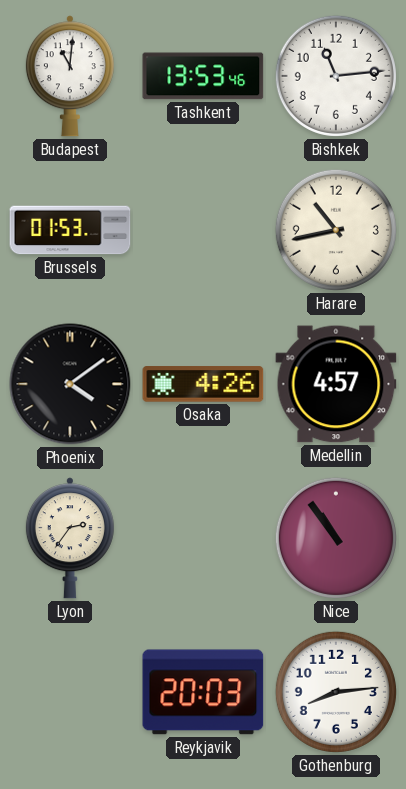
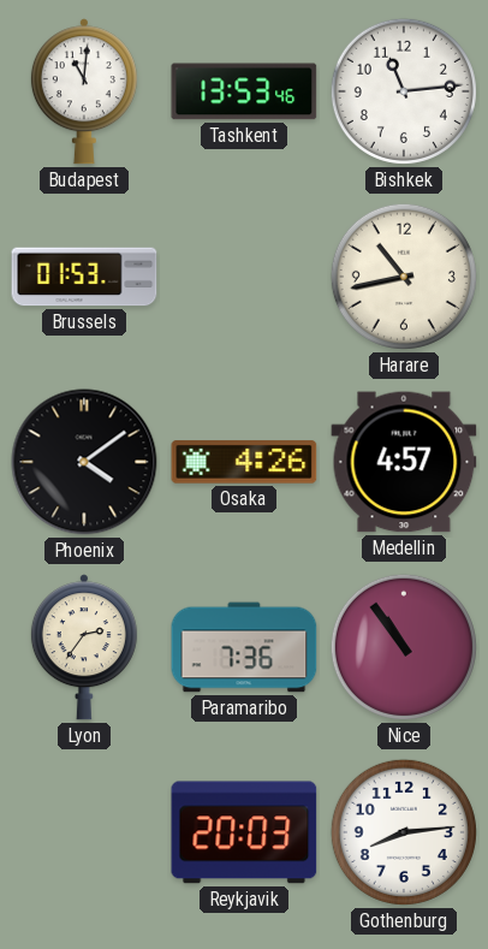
Paramaribo: none -> 7:36 (244, 647)
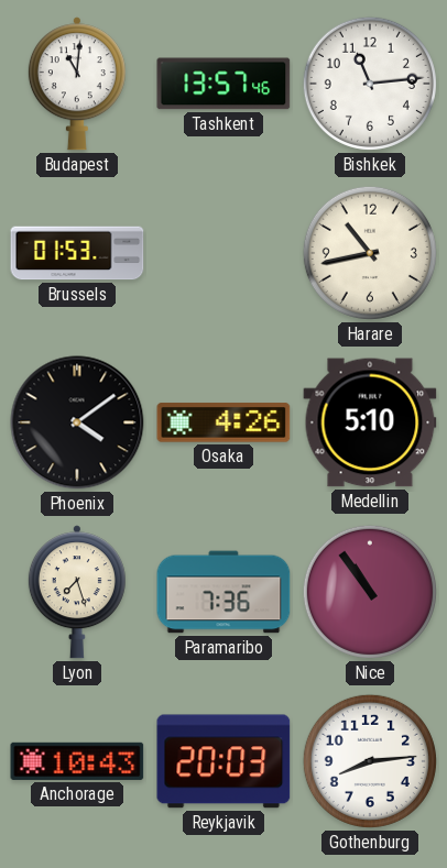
Tashkent: 13:53 -> 13:57 (223, 84)
Medellin: 4:57 -> 5:10 (370, 422)
Lyon: 2:36 -> 7:27 (77, 592)
Anchorage: none -> 10:43 (77, 761)
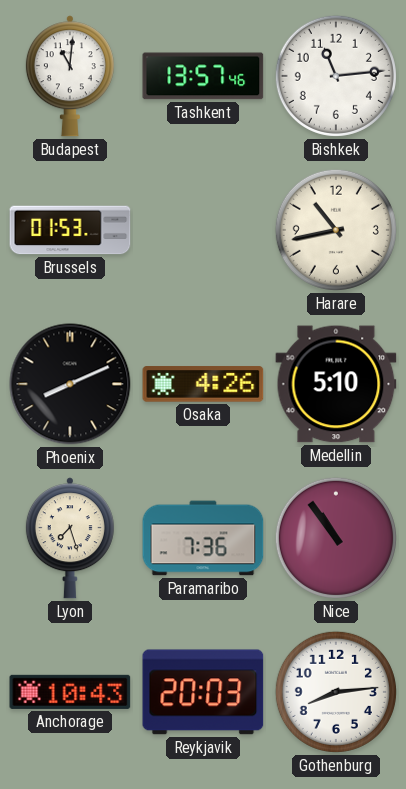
Phoenix: 4:09 -> 8:11 (70, 384)
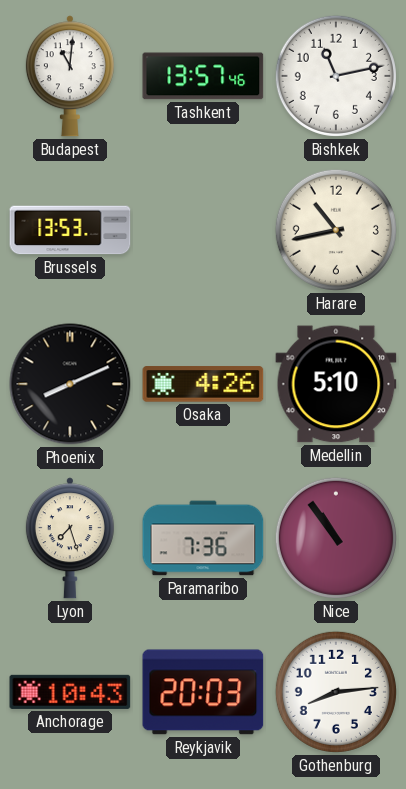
Bishkek: 11:14 -> 11:13 (336, 76)
Brussels: 01:53 -> 13:53 (70, 230)
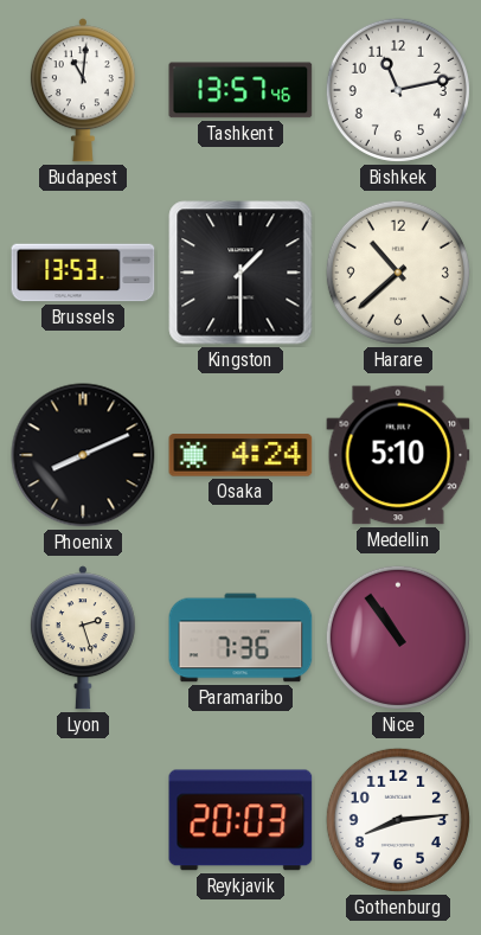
Kingston: none -> 1:30 (240, 273)
Harare: 10:43 -> 10:38 (398, 273)
Osaka: 4:26 -> 4:24 (240, 455)
Lyon: 7:27 -> 2:27 (83, 638)
Anchorage: 10:43 -> none (70, 692)
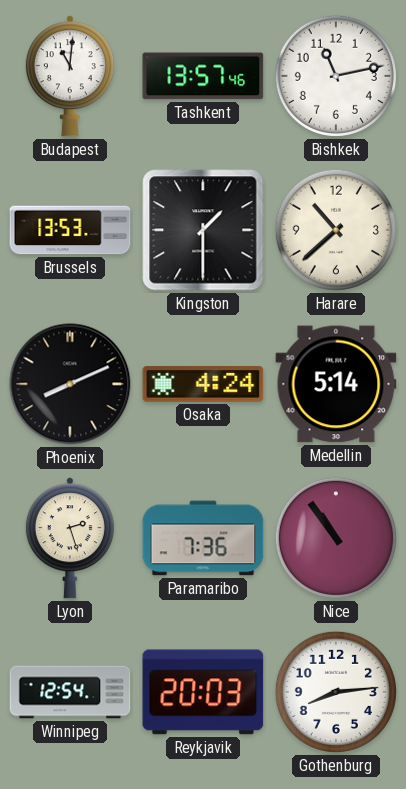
Medellin: 5:10 -> 5:14 (336, 384)
Winnipeg: none -> 12:54 (70, 692)
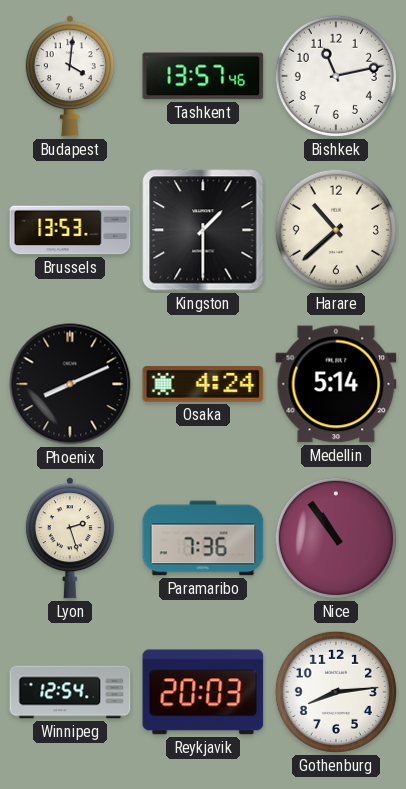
Budapest: 11:01 -> 4:01 (70, 76)
